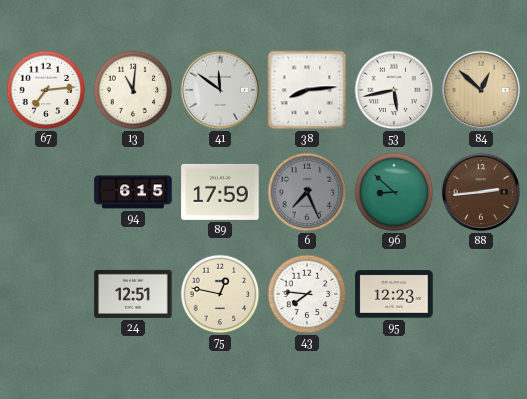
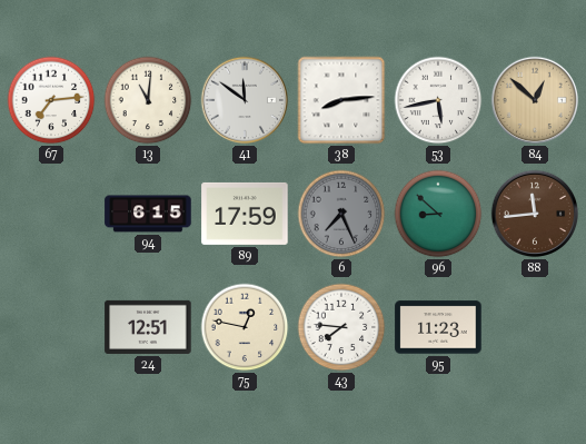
88: 2:44 -> 11:44 (535, 214)
95: 12:23 -> 11:23 (438, 327)
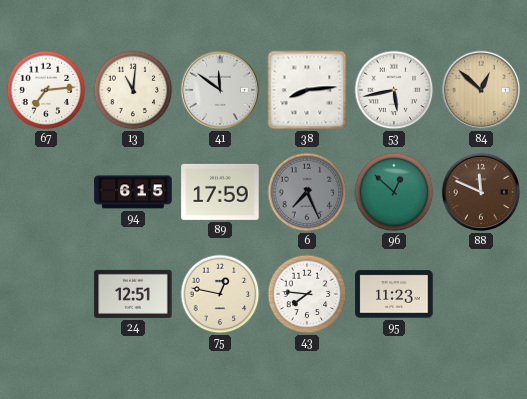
96: 8:52 -> 12:52 (394, 192)
88: 11:44 -> 11:49 (481, 192)
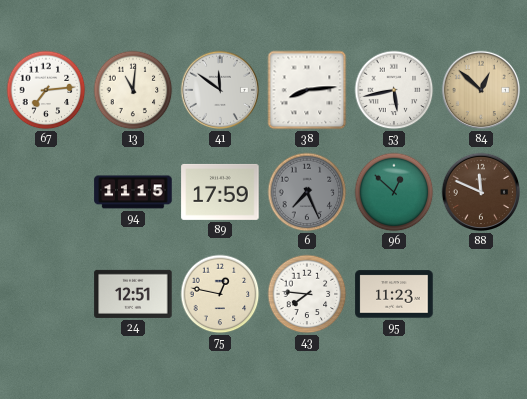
94: 6:15 -> 11:15 (133, 192)
